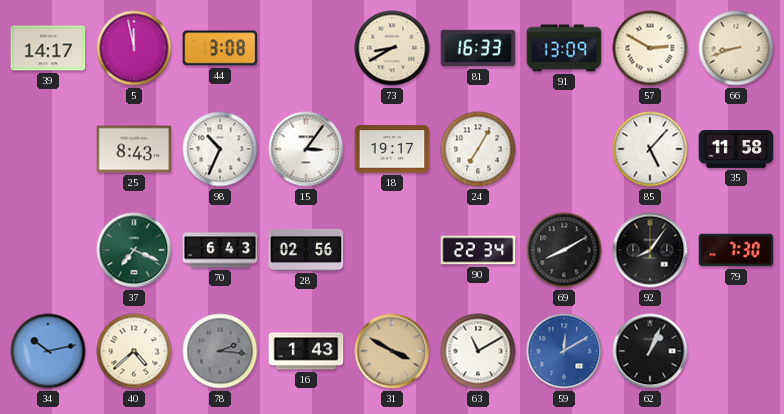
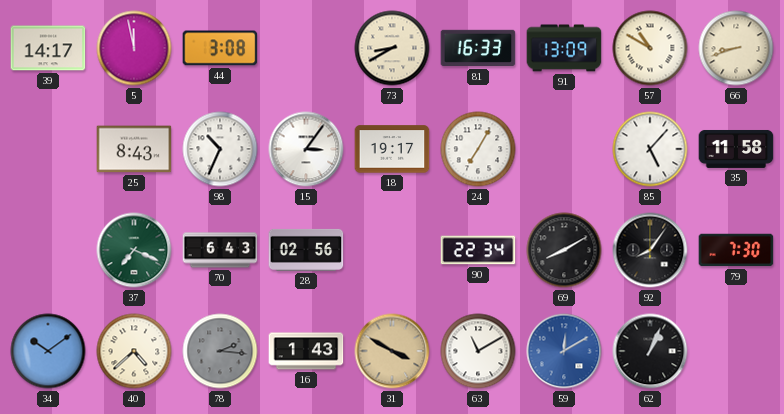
57: 2:50 -> 10:50 (650, 48)
34: 10:13 -> 10:09 (48, 351)
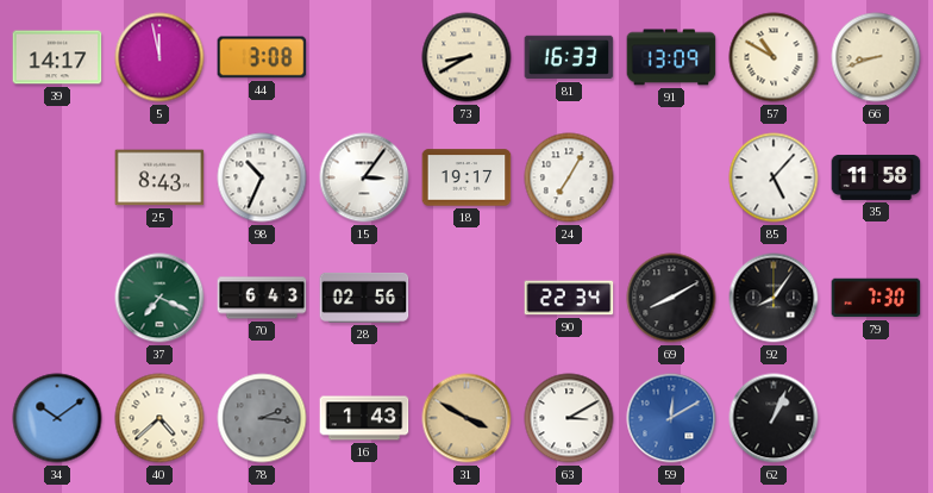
63: 11:10 -> 3:10 (569, 418)
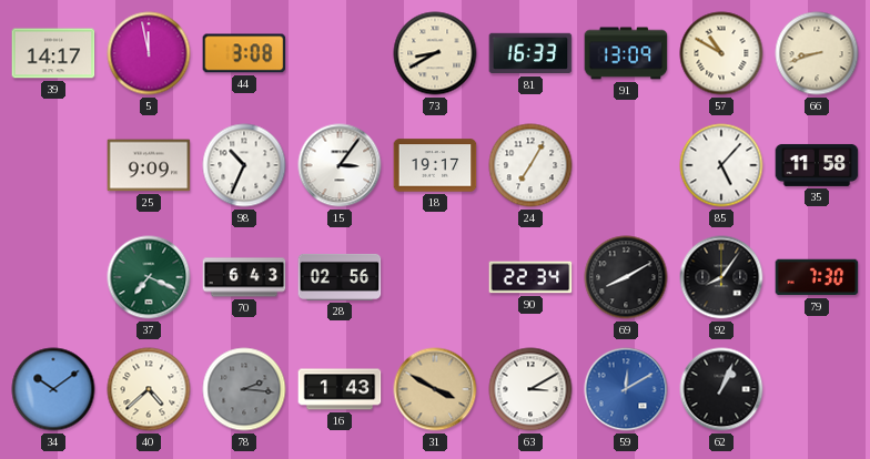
25: 8:43 -> 9:09 (149, 165)
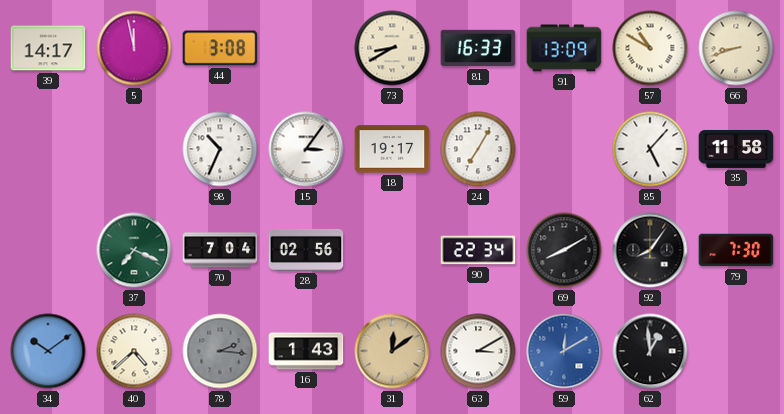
25: 9:09 -> none (149, 165)
70: 6:43 -> 7:04 (220, 250)
31: 3:50 -> 12:09 (392, 351)
62: 1:04 -> 12:59 (650, 351)
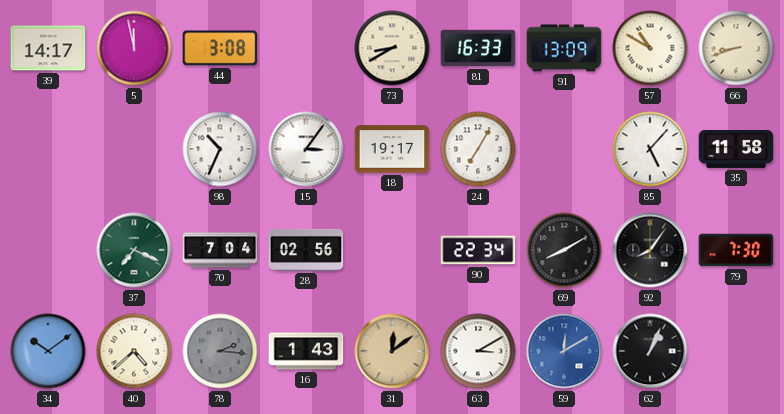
62: 12:59 -> 1:04 (650, 351)
